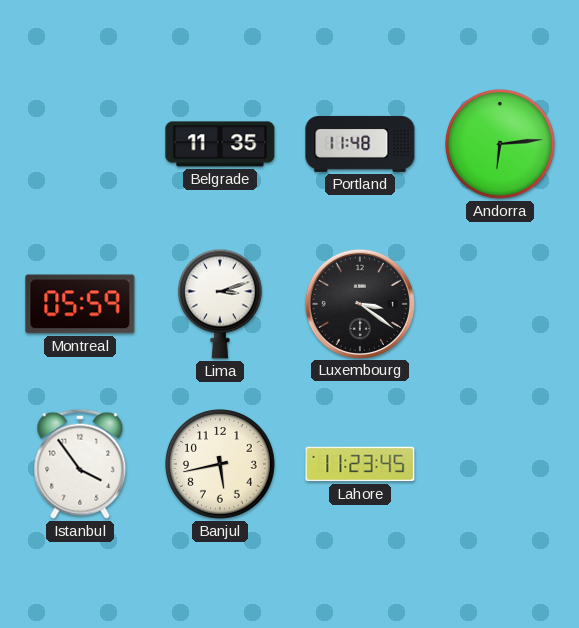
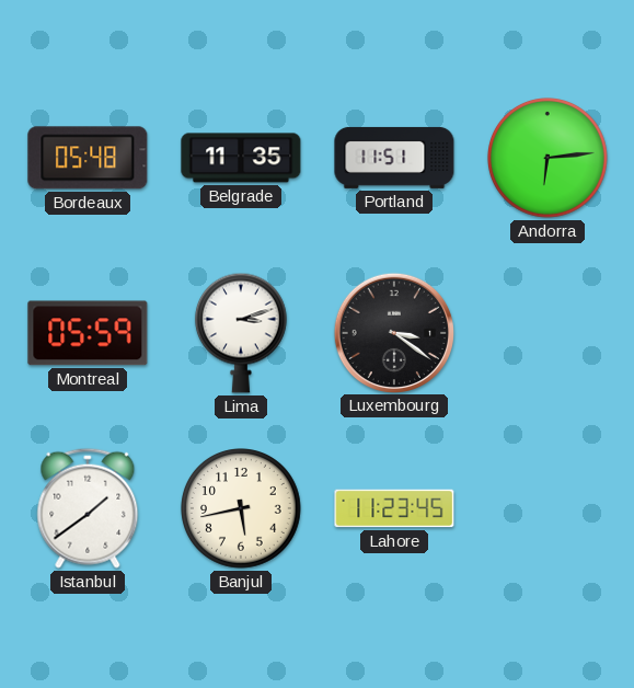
Bordeaux: none -> 05:48 (88, 158)
Portland: 11:48 -> 11:51 (394, 158)
Istanbul: 3:54 -> 1:39 (88, 508)
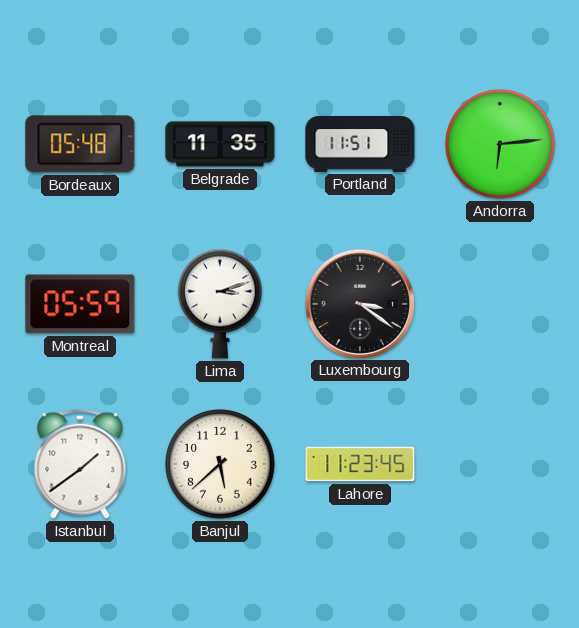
Banjul: 5:43 -> 5:38 (221, 465)
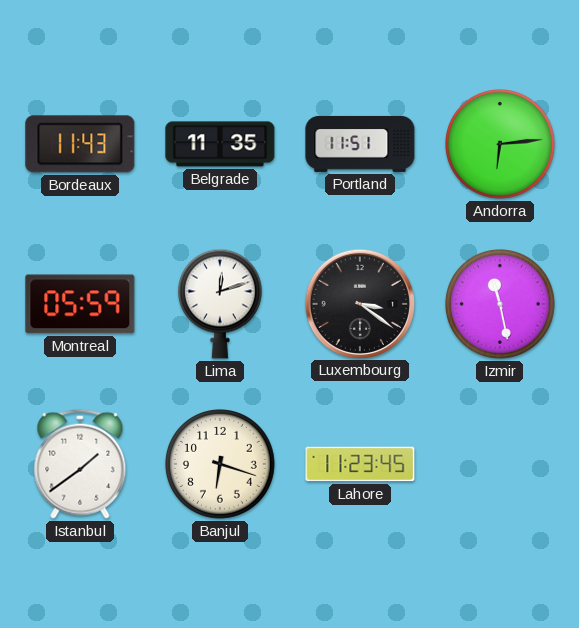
Bordeaux: 05:48 -> 11:43 (80, 144)
Lima: 3:12 -> 12:12 (220, 304)
Izmir: none -> 11:28 (501, 305)
Banjul: 5:38 -> 6:18 (221, 465)
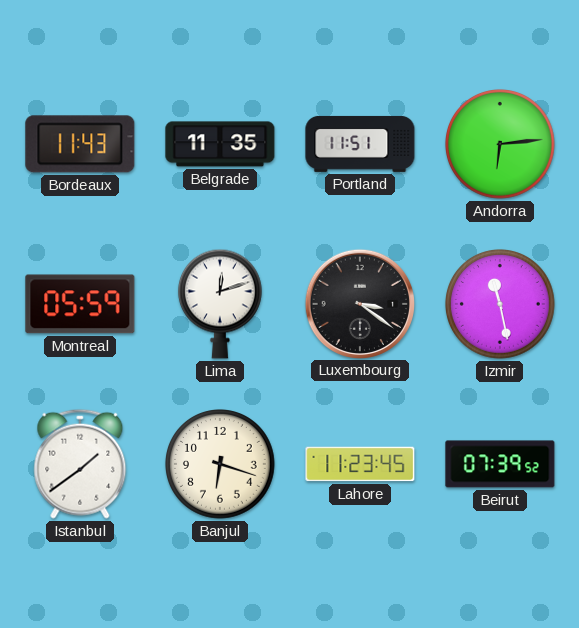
Beirut: none -> 07:39 (500, 464)
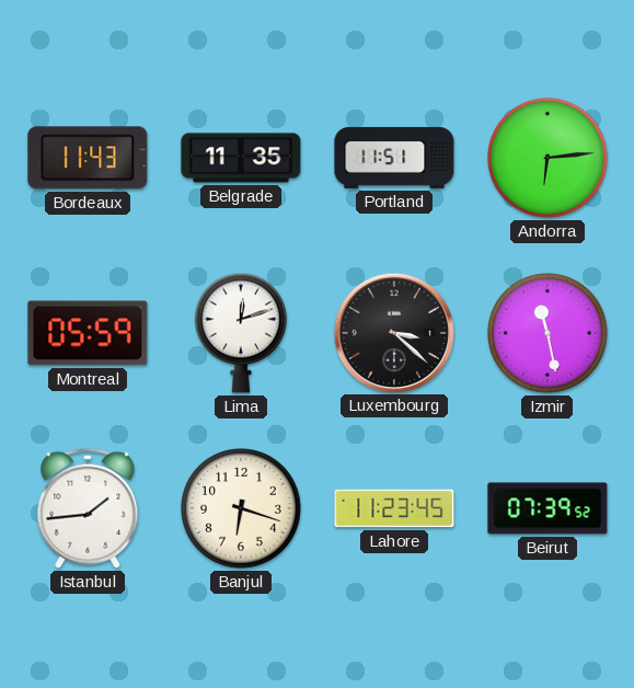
Luxembourg: 3:21 -> 3:22 (393, 332)
Istanbul: 1:39 -> 1:44 (88, 508)
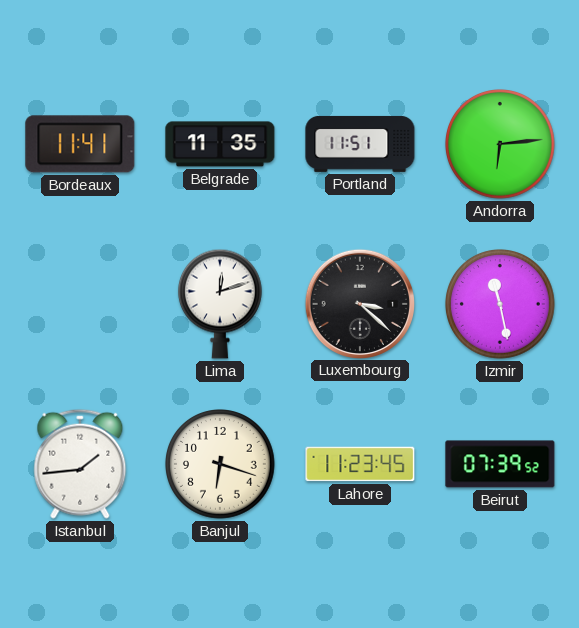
Bordeaux: 11:43 -> 11:41 (80, 144)
Montreal: 05:59 -> none (88, 333)
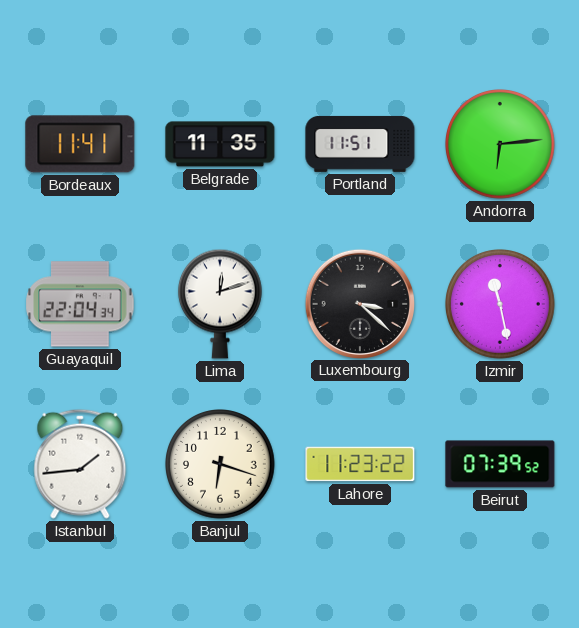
Guayaquil: none -> 22:04 (80, 304)
Lahore: 11:23:45 -> 11:23:22 (360, 464)
